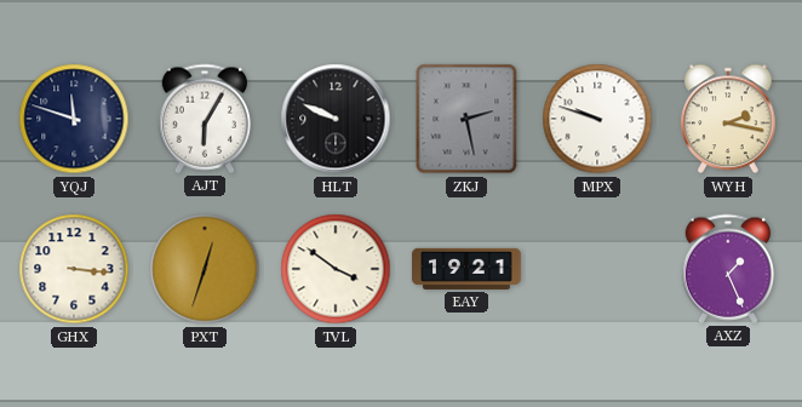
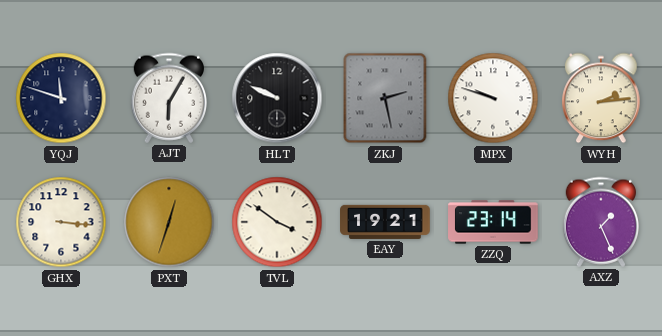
WYH: 2:17 -> 2:14 (601, 98)
ZZQ: none -> 23:14 (493, 222)
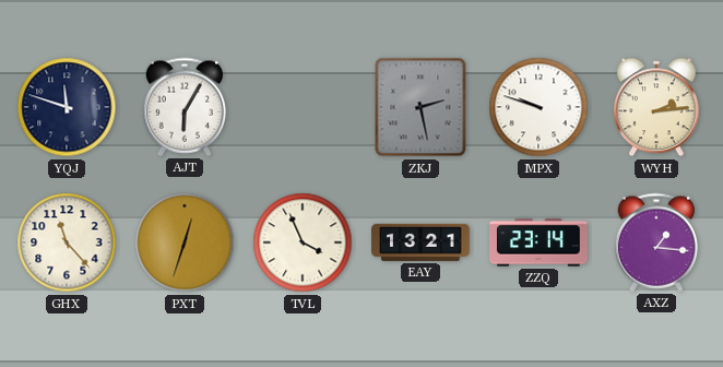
HLT: 9:49 -> none (277, 98)
GHX: 3:16 -> 11:23 (67, 242)
TVL: 3:51 -> 3:56 (303, 242)
EAY: 19:21 -> 13:21 (420, 242)
AXZ: 1:26 -> 1:16 (655, 242)
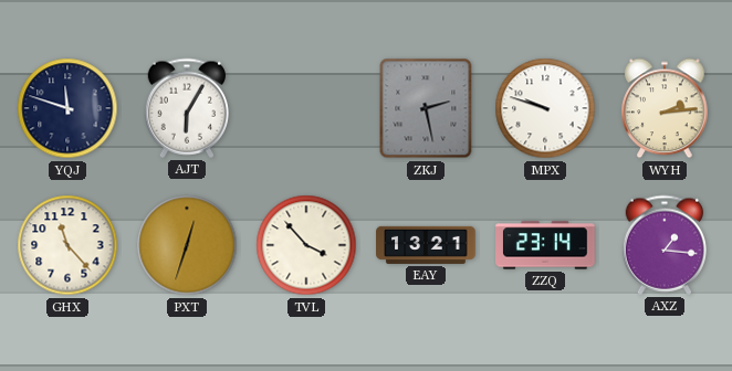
TVL: 3:56 -> 3:53 (306, 245)
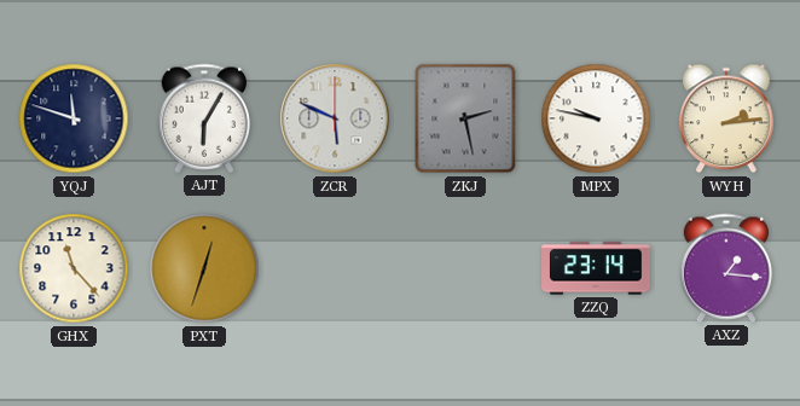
ZCR: none -> 5:49 (335, 118)
MPX: 9:48 -> 9:47 (596, 118)
TVL: 3:53 -> none (306, 245)
EAY: 13:21 -> none (426, 245)
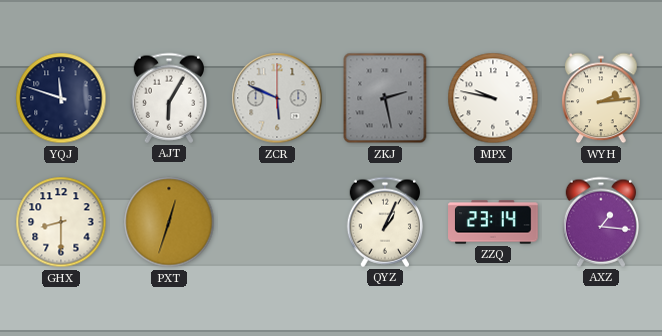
GHX: 11:23 -> 8:30 (61, 222)
QYZ: none -> 1:04 (384, 222)
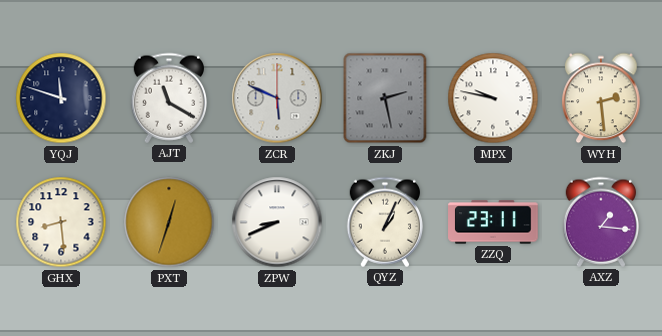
AJT: 6:05 -> 11:20 (168, 98)
WYH: 2:14 -> 2:29 (601, 98)
GHX: 8:30 -> 8:29 (61, 222)
ZPW: none -> 8:41 (277, 222)
ZZQ: 23:14 -> 23:11 (493, 222)
